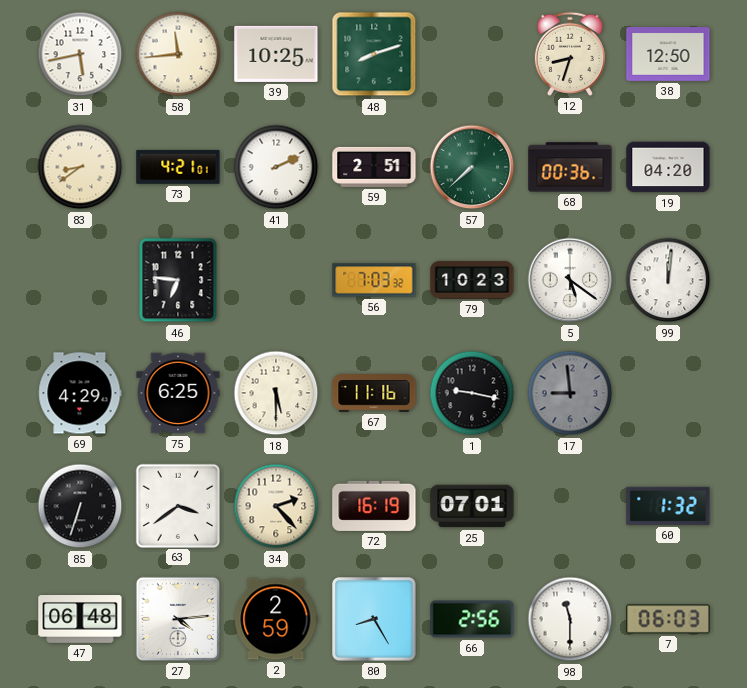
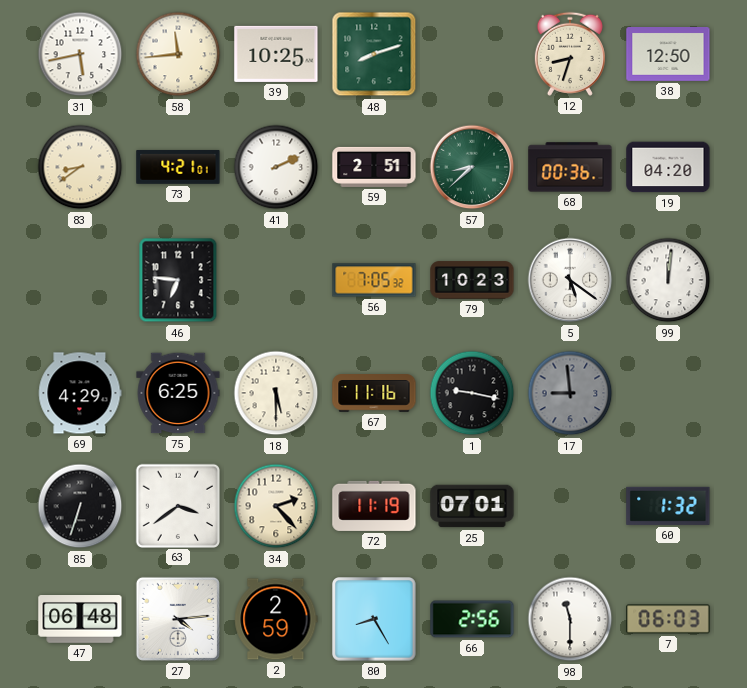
57: 7:38 -> 8:38 (472, 167)
56: 7:03 -> 7:05 (374, 280)
72: 16:19 -> 11:19 (374, 506)
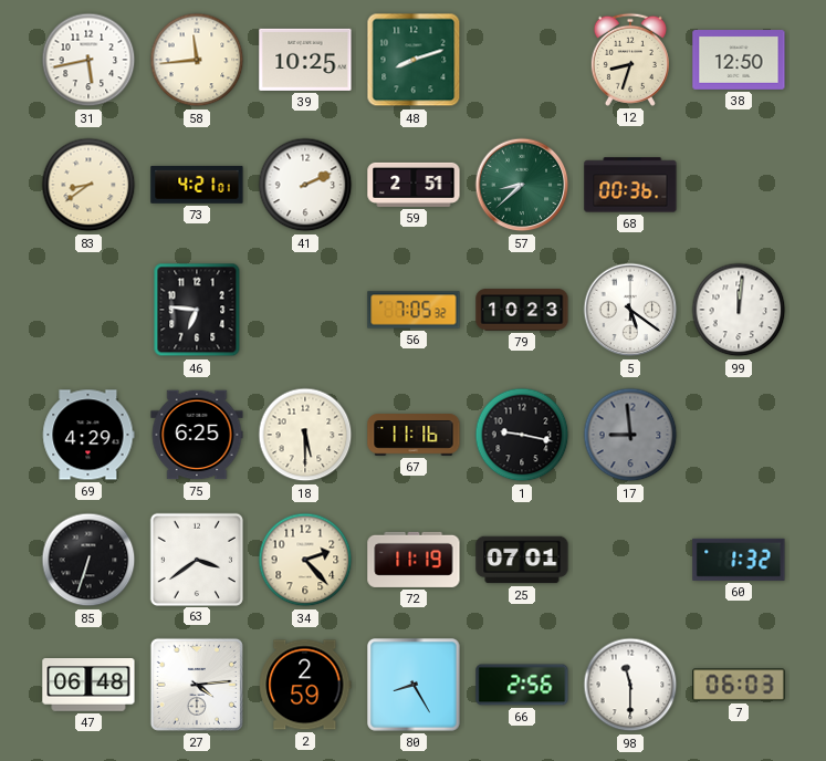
19: 04:20 -> none (668, 167)
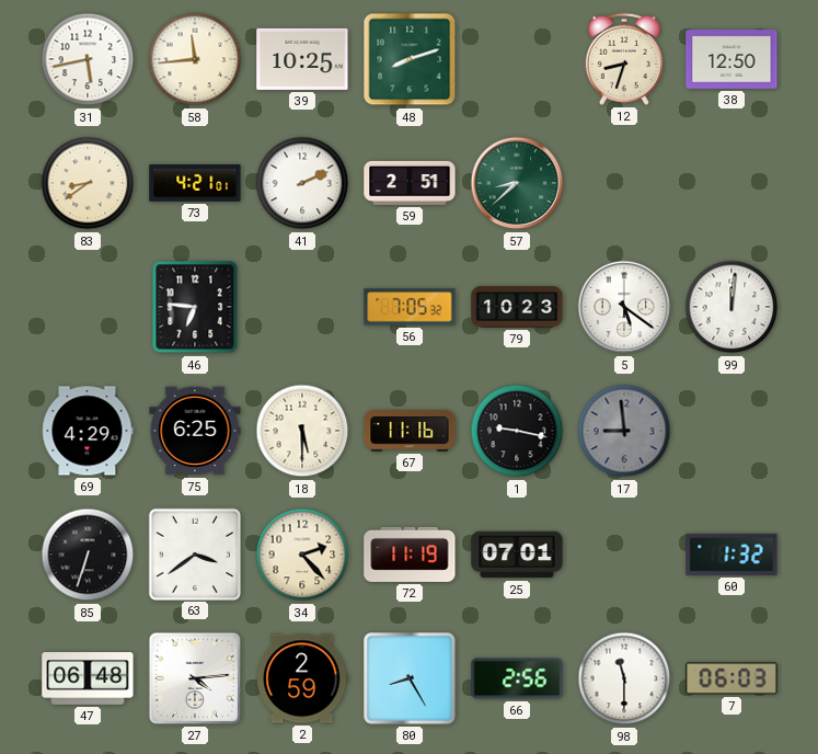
68: 00:36 -> none (630, 185)
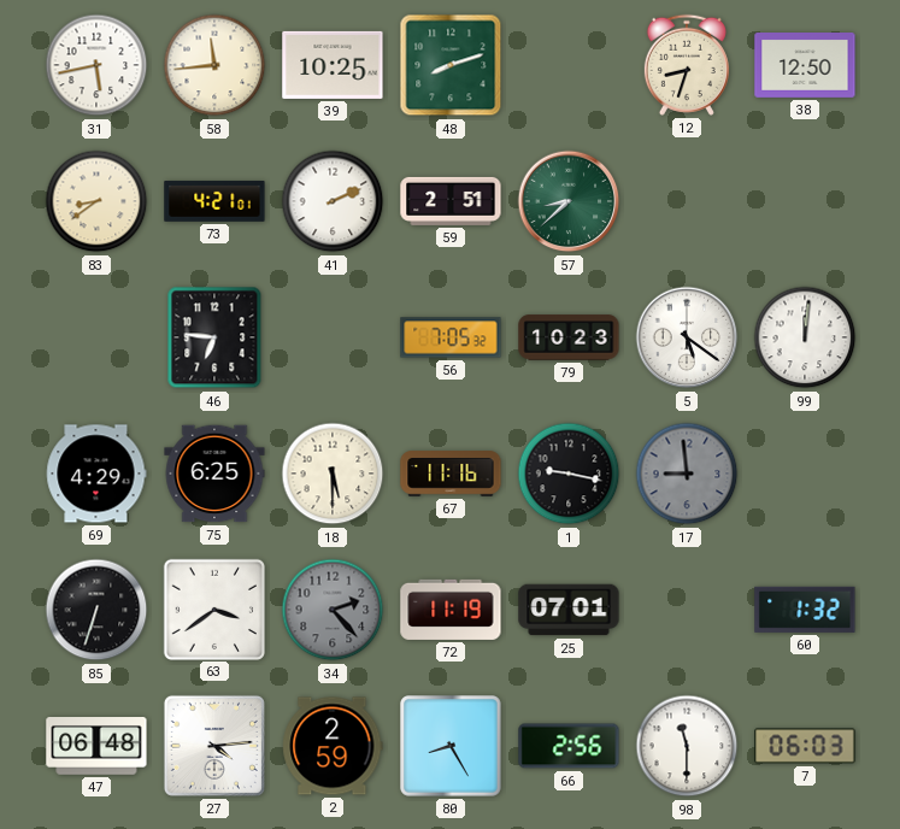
34 dial: cream -> grey (333, 610)
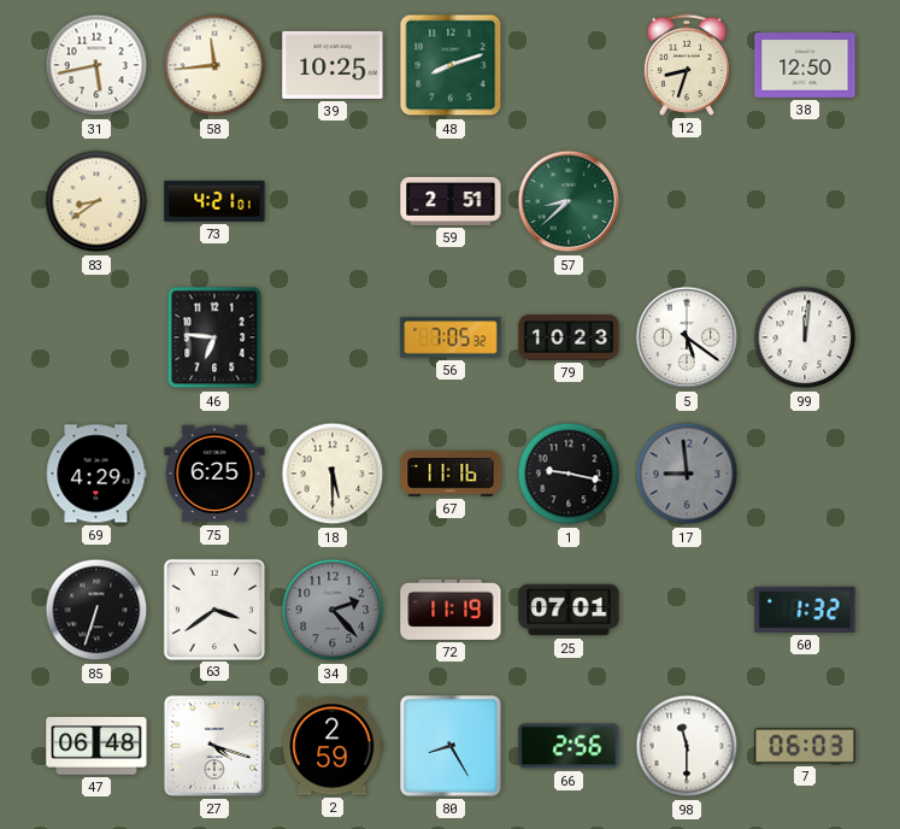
41: 2:11 -> none (333, 201)
27: 4:14 -> 4:18 (214, 746)
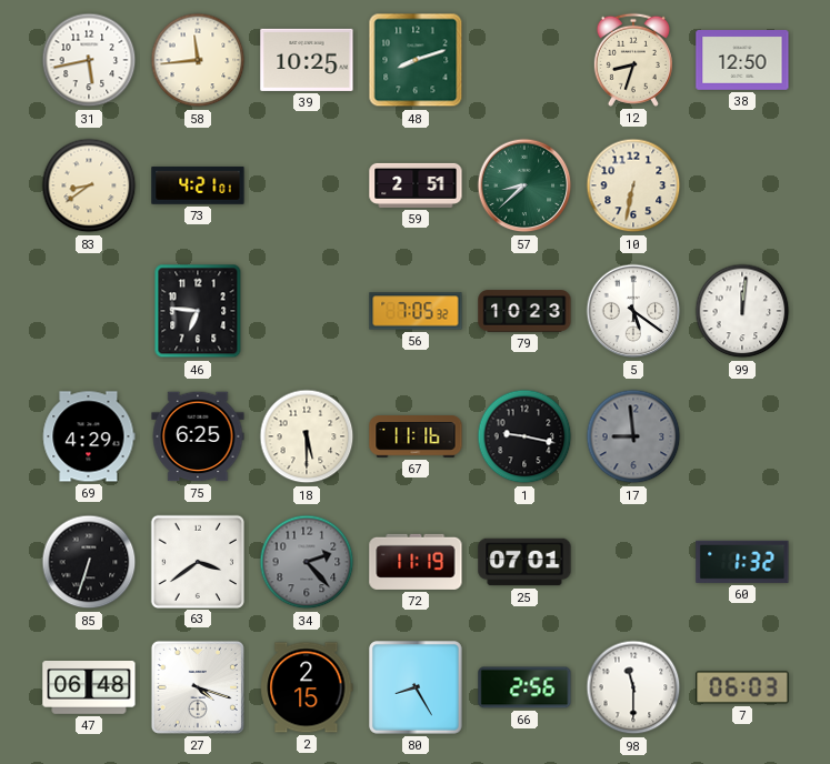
10: none -> 6:32 (633, 185)
2: 2:59 -> 2:15 (307, 687)
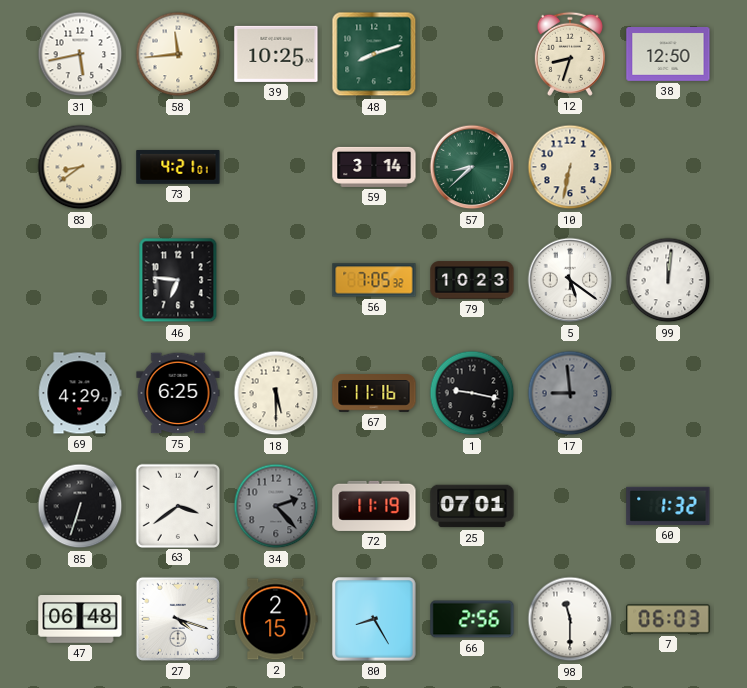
59: 2:51 -> 3:14 (374, 167)
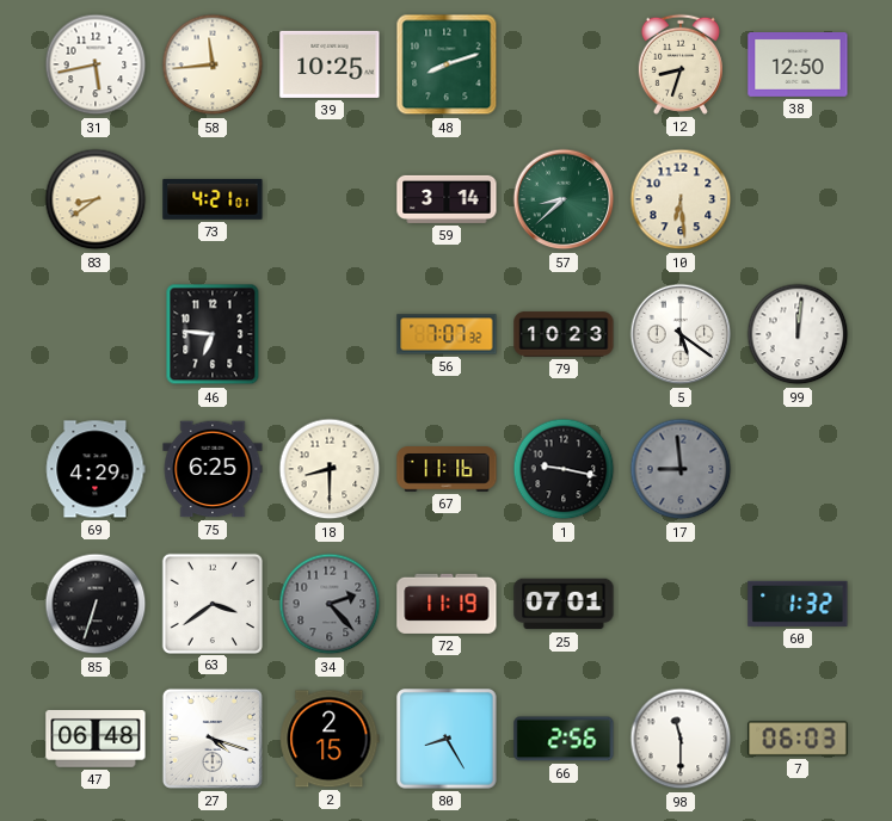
10: 6:32 -> 6:29 (681, 199)
56: 7:05 -> 7:07 (447, 334)
18: 5:30 -> 8:30 (330, 469)
